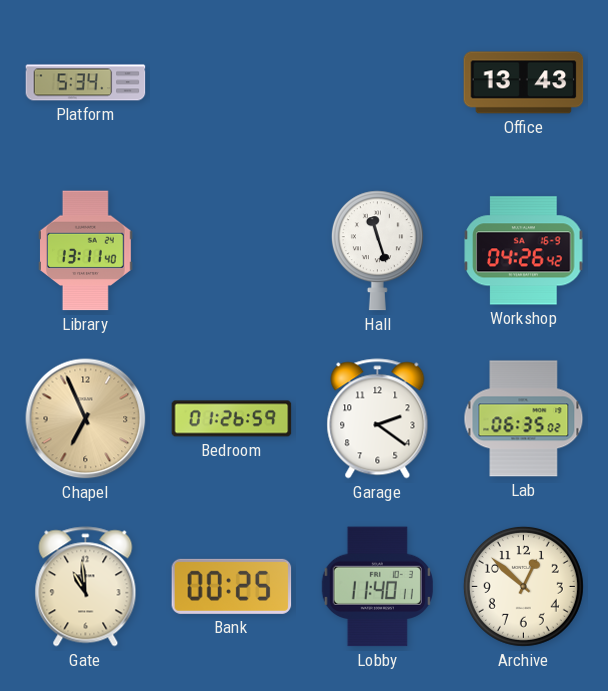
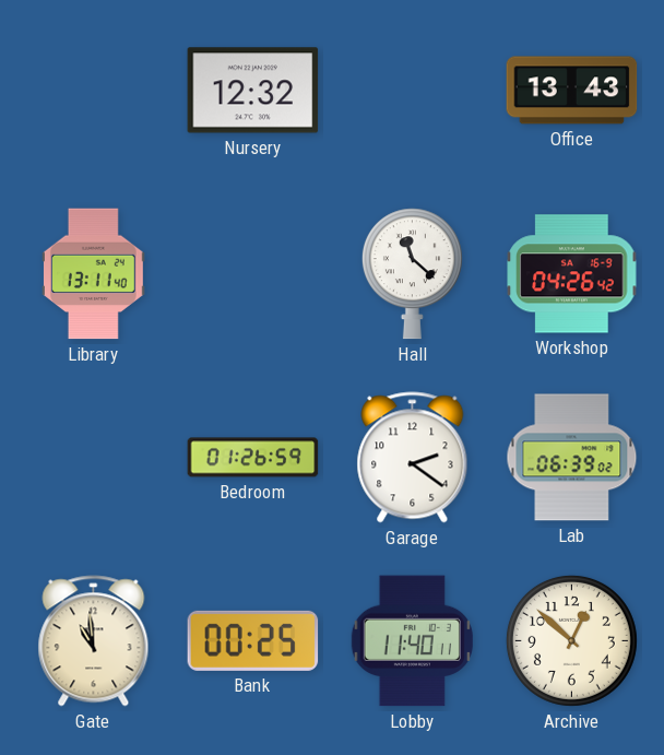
Platform: 5:34 -> none (86, 83)
Nursery: none -> 12:32 (253, 91)
Hall: 11:27 -> 11:22 (412, 274)
Chapel: 6:56 -> none (86, 419)
Lab: 06:35 -> 06:39 (572, 458)
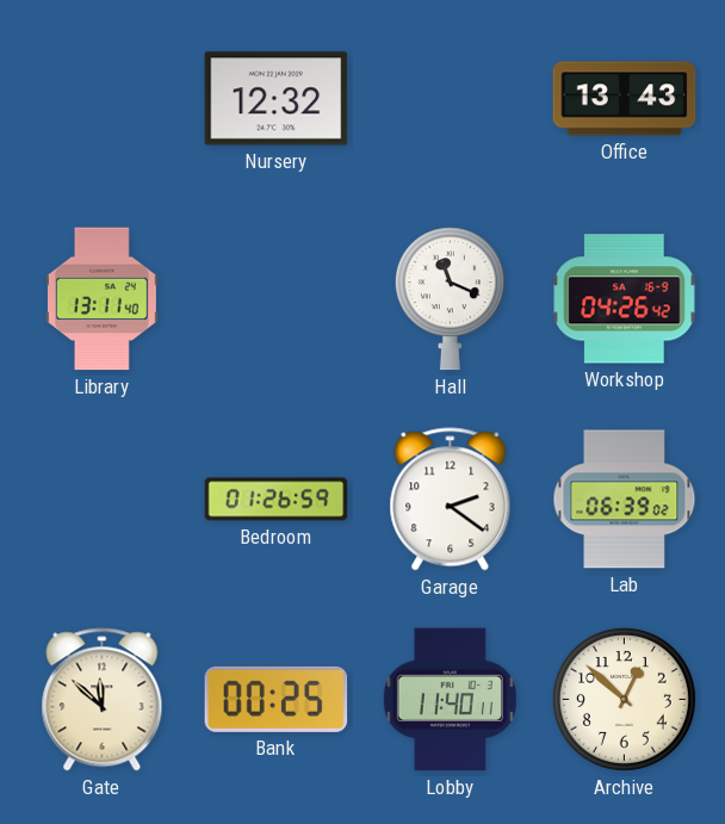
Hall: 11:22 -> 11:19 (450, 299)
Gate: 10:59 -> 11:52 (103, 700)
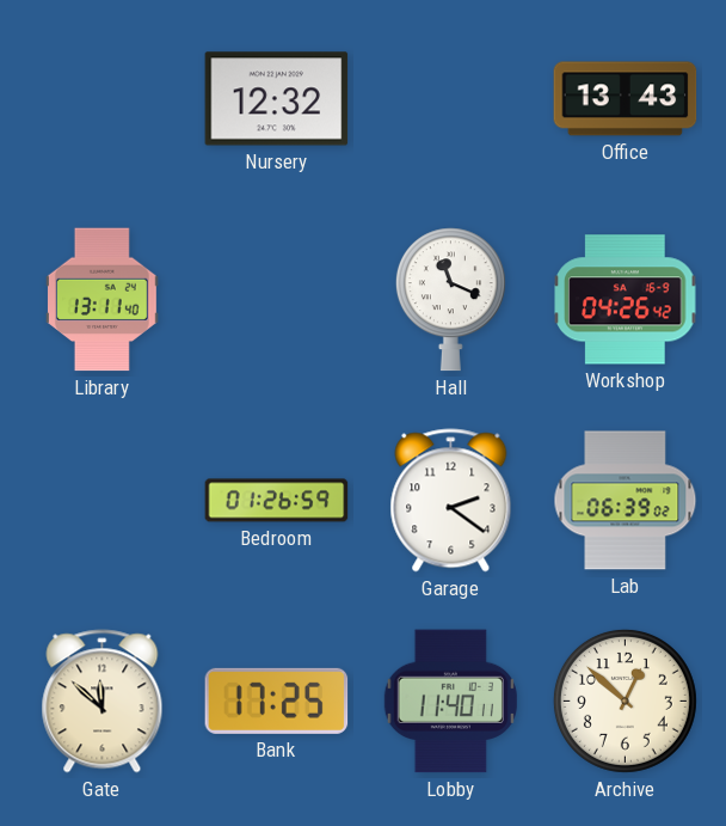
Bank: 00:25 -> 17:25 (277, 700)
